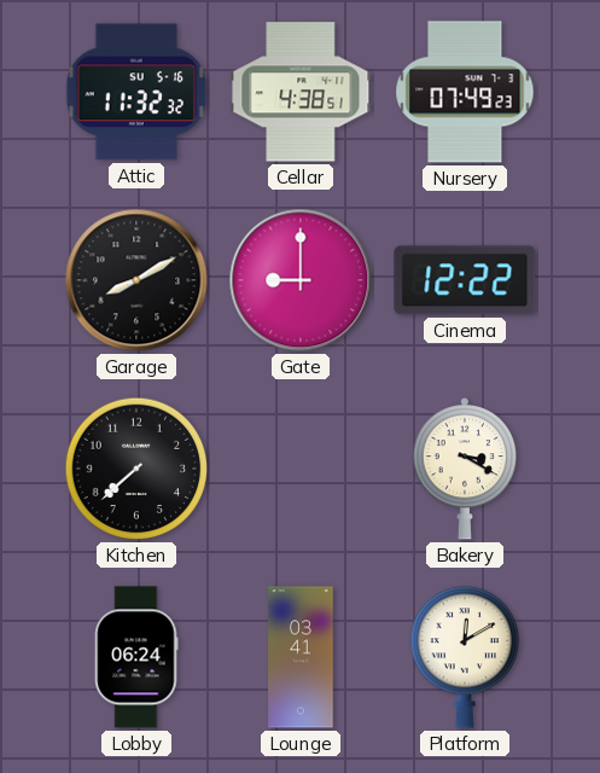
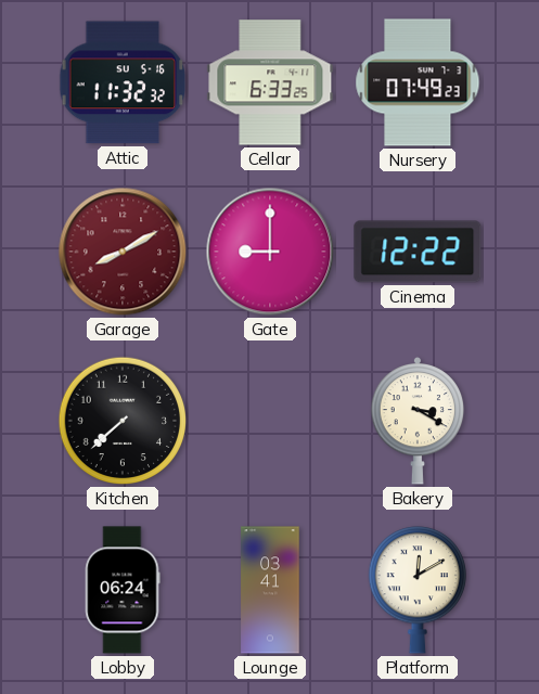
Cellar: 4:38 -> 6:33 (270, 82)
Garage dial: black -> burgundy (123, 252)
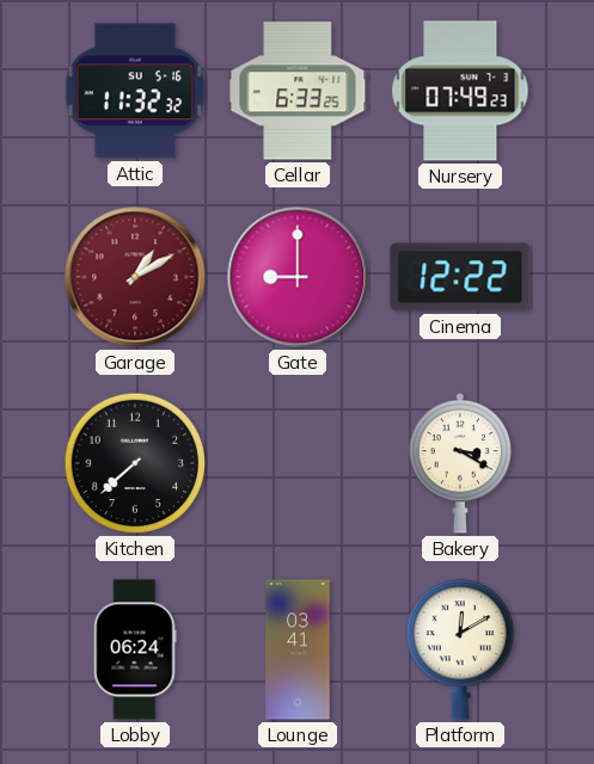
Garage: 8:10 -> 1:10 (135, 277)
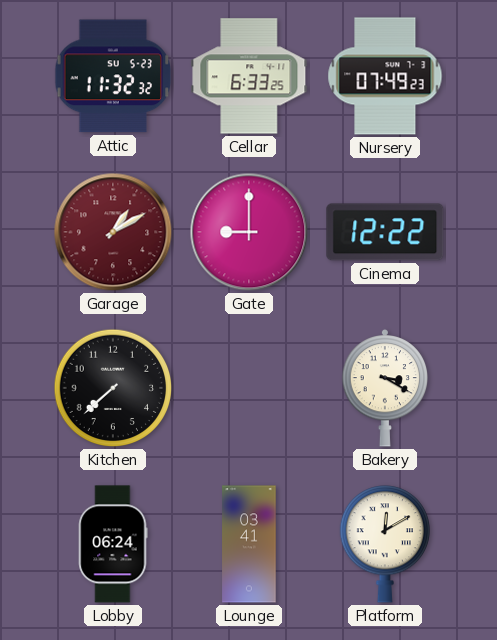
Attic date: SU 5-16 -> SU 5-23 (113, 76)
